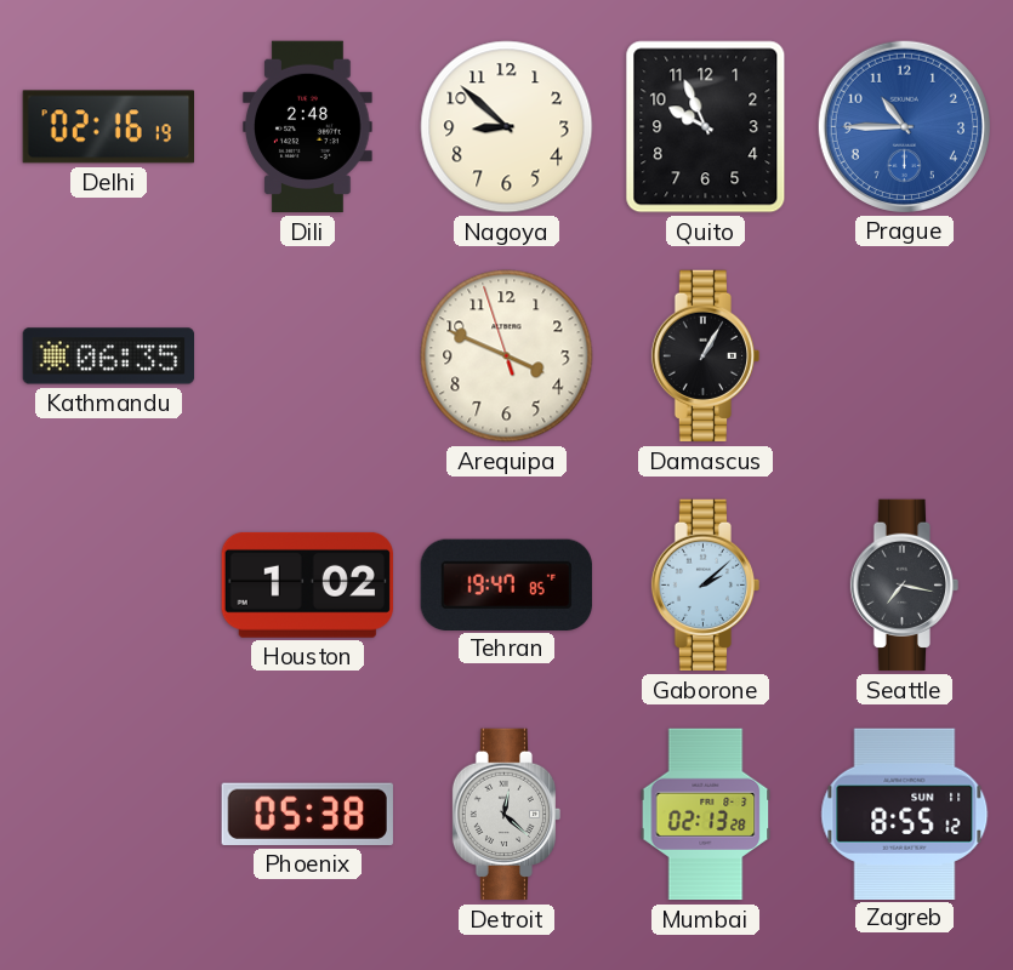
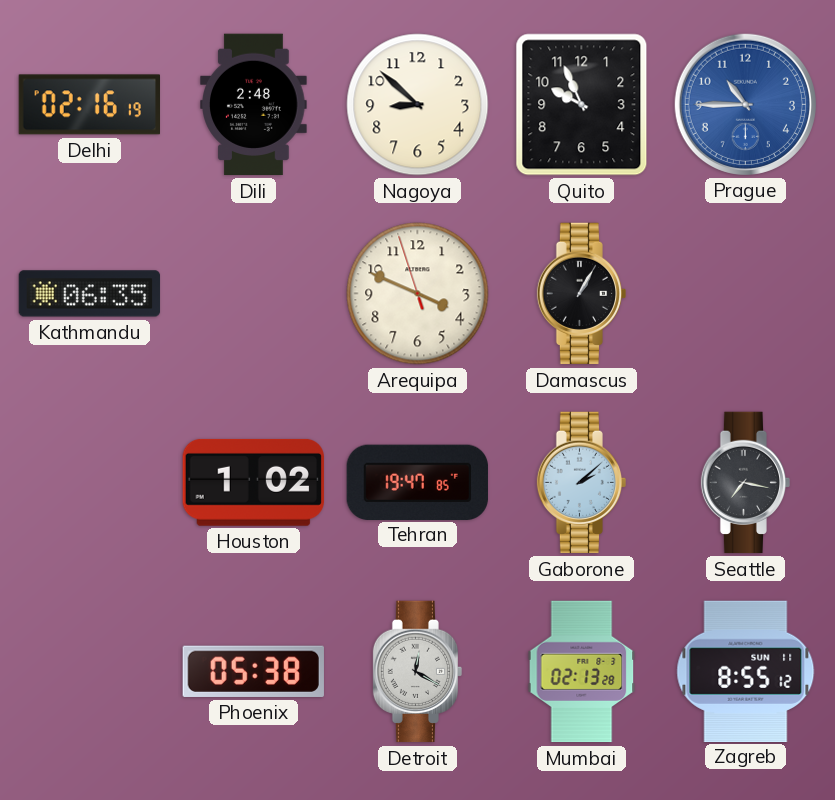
Detroit: 12:22 -> 12:20 (418, 672)
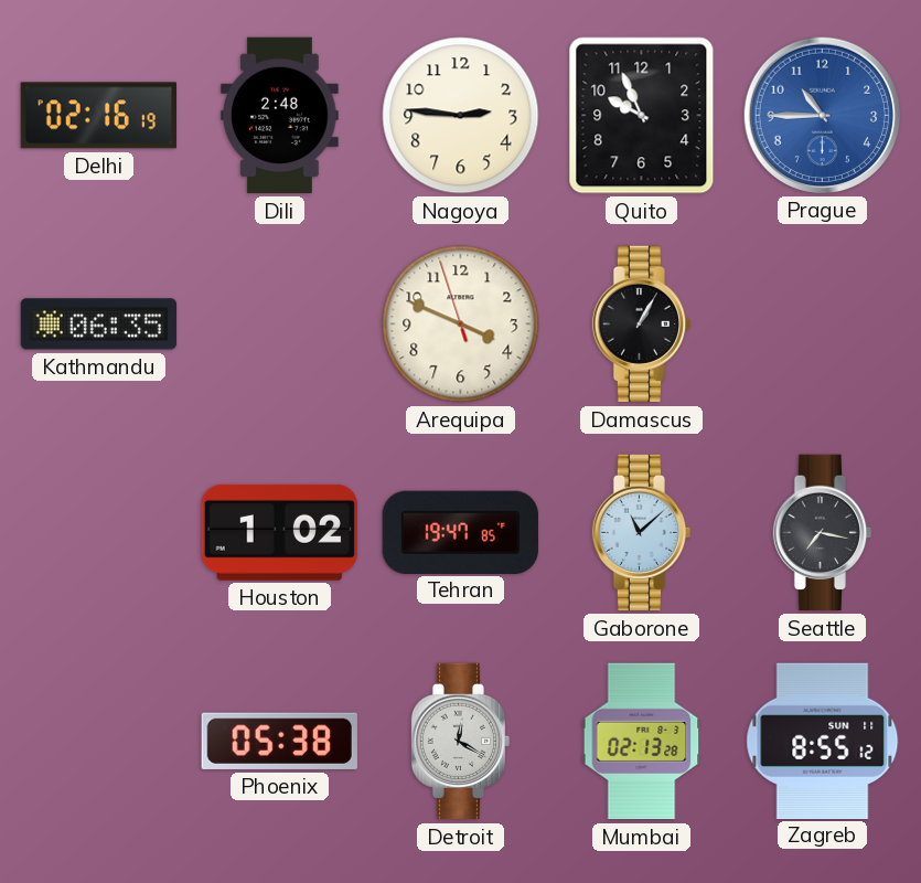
Nagoya: 8:52 -> 2:46 (461, 116)
Gaborone: 2:08 -> 11:08 (642, 533)
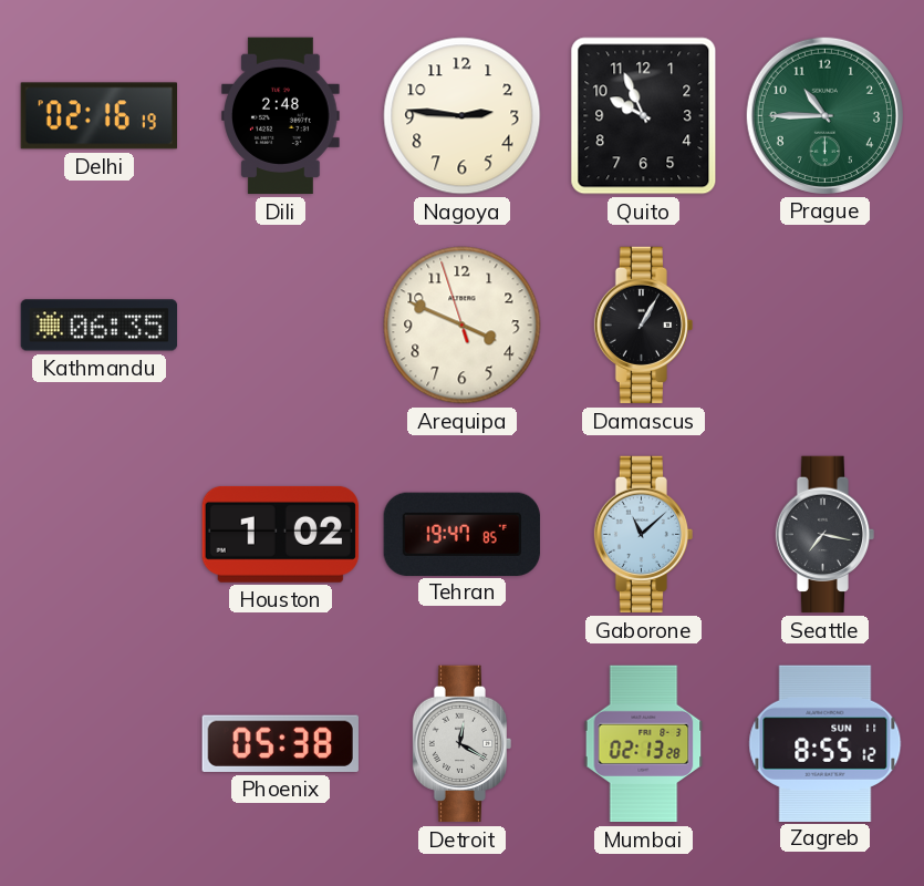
Prague dial: blue -> green (824, 115)
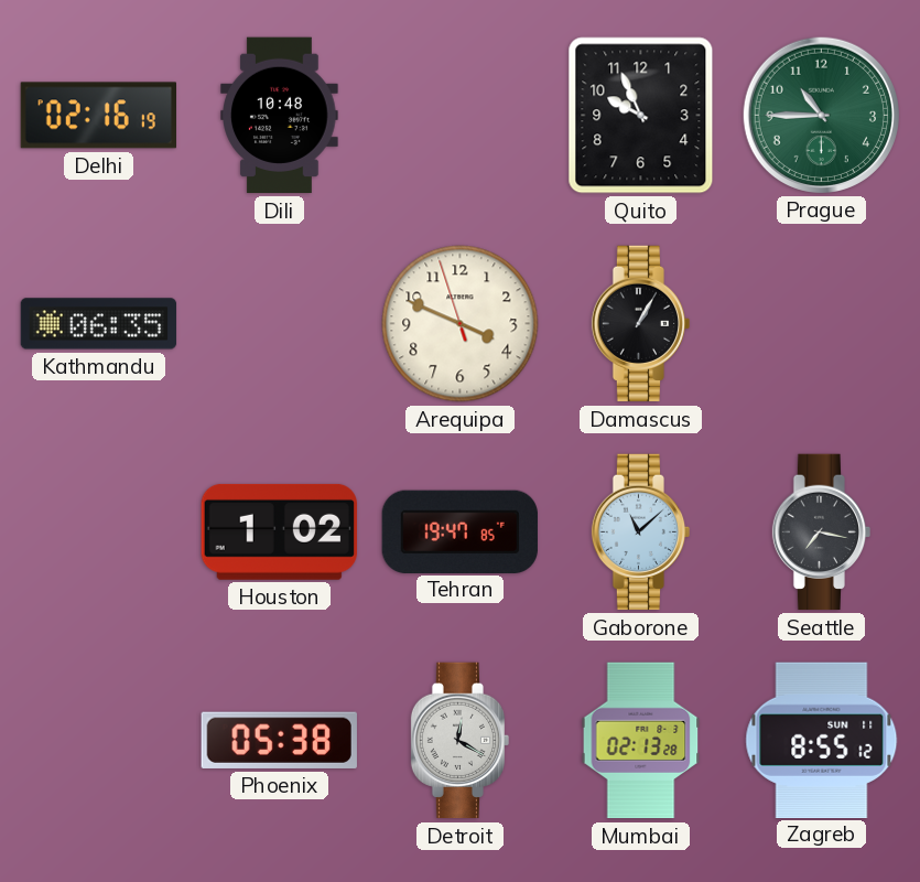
Dili: 2:48 -> 10:48 (280, 116)
Nagoya: 2:46 -> none (463, 116)
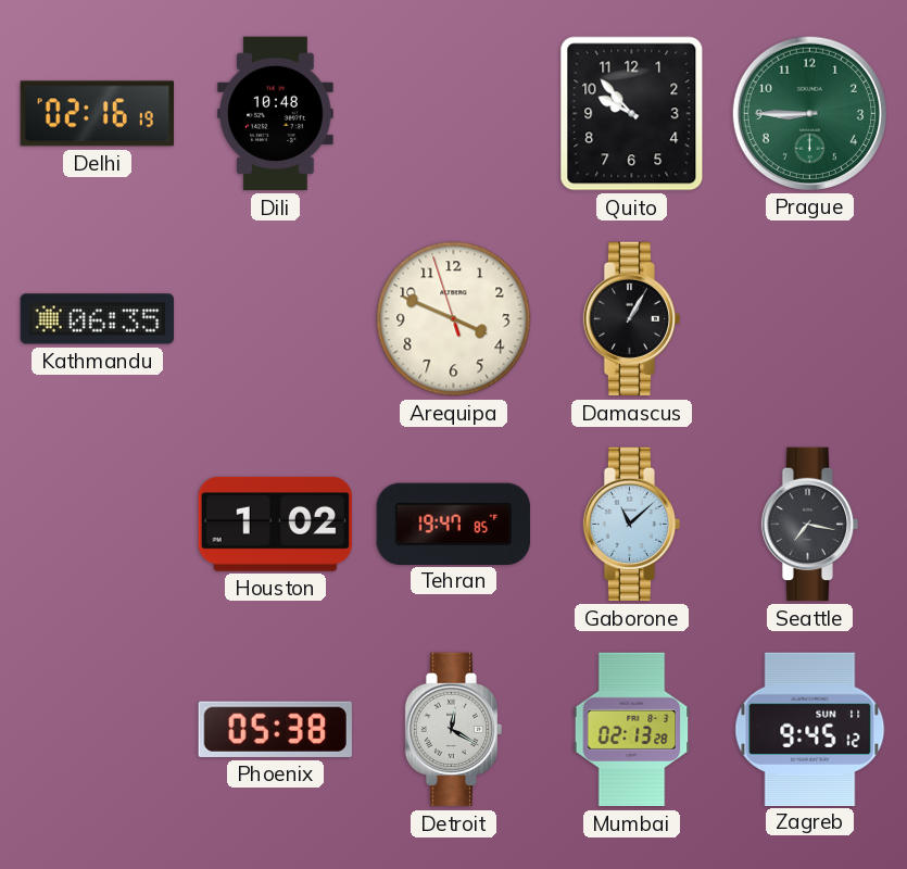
Quito: 9:56 -> 9:53 (632, 114)
Prague: 10:45 -> 8:45 (809, 113)
Zagreb: 8:55 -> 9:45 (810, 729)
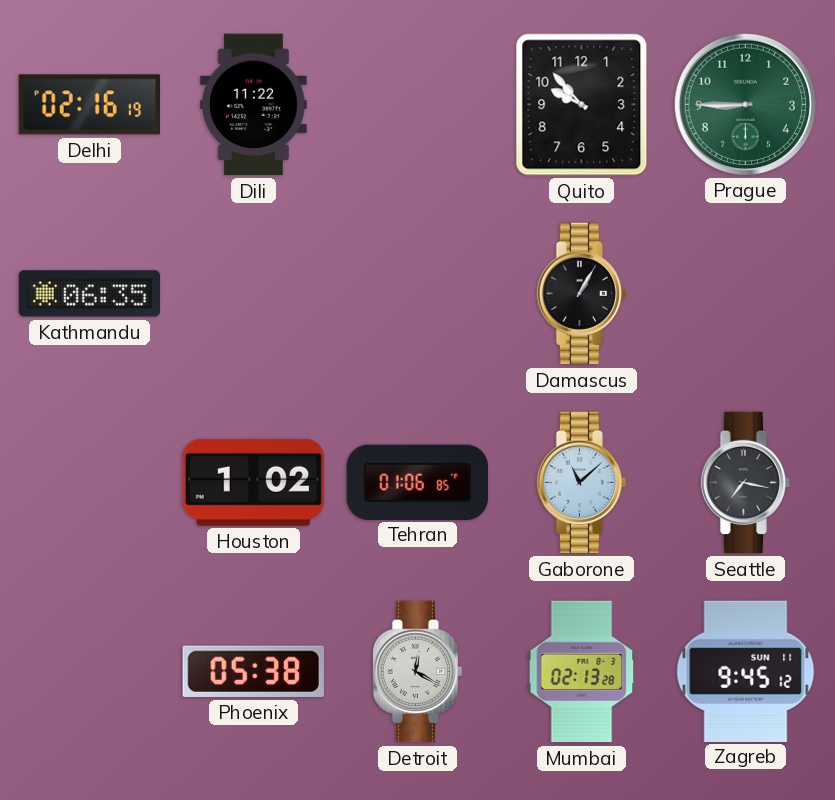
Dili: 10:48 -> 11:22 (254, 105)
Arequipa: 3:48 -> none (454, 319)
Tehran: 19:47 -> 01:06 (417, 482)
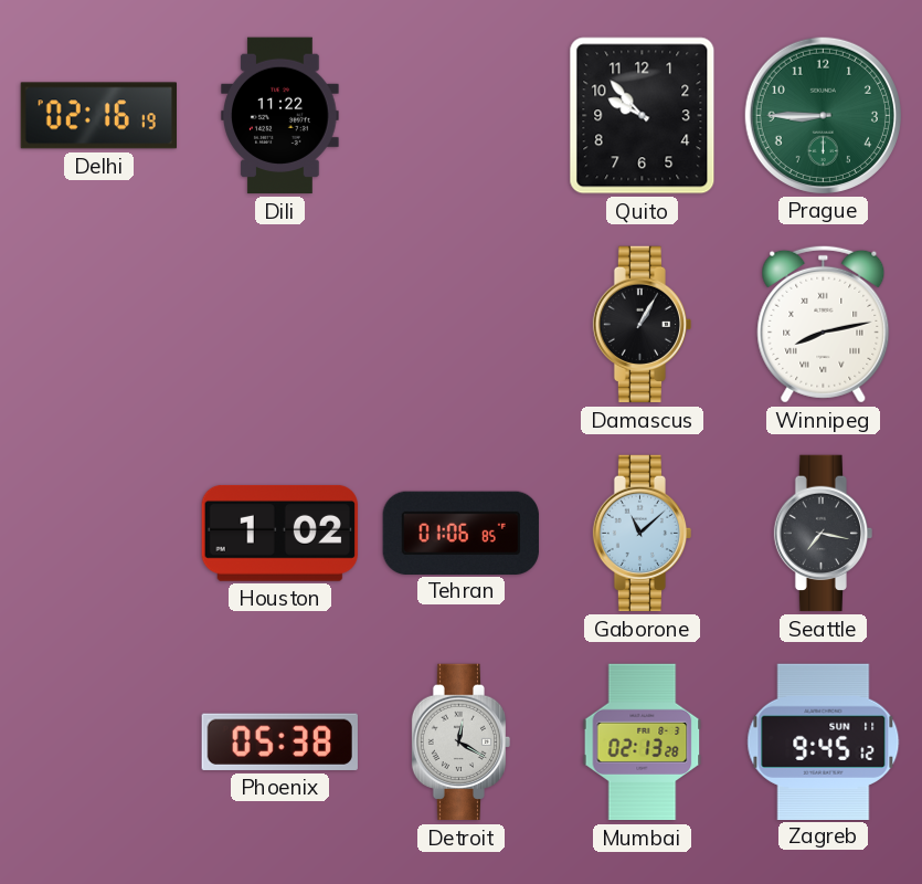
Kathmandu: 06:35 -> none (90, 294)
Winnipeg: none -> 8:13 (824, 324)
